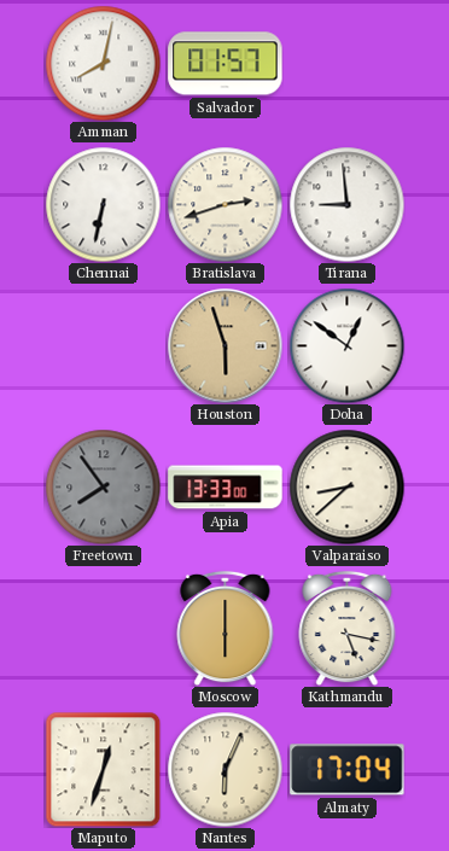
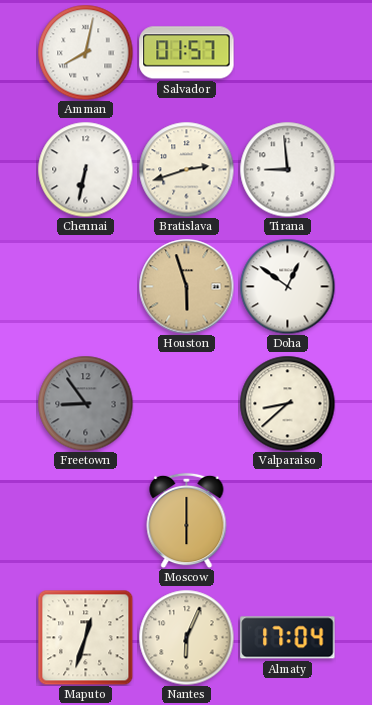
Freetown: 7:54 -> 8:54 (85, 403)
Apia: 13:33 -> none (226, 488)
Kathmandu: 5:17 -> none (348, 628)
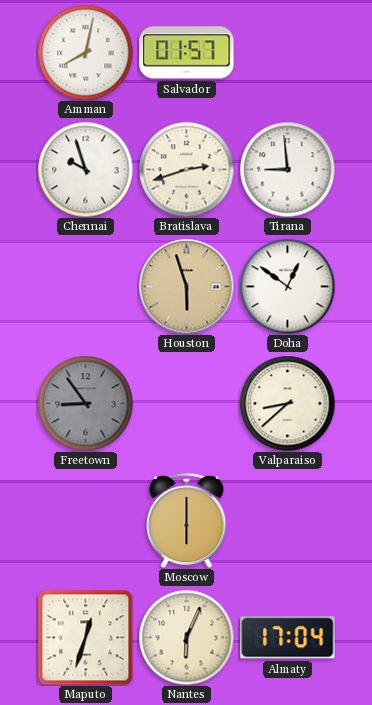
Chennai: 6:32 -> 9:57 (85, 169)
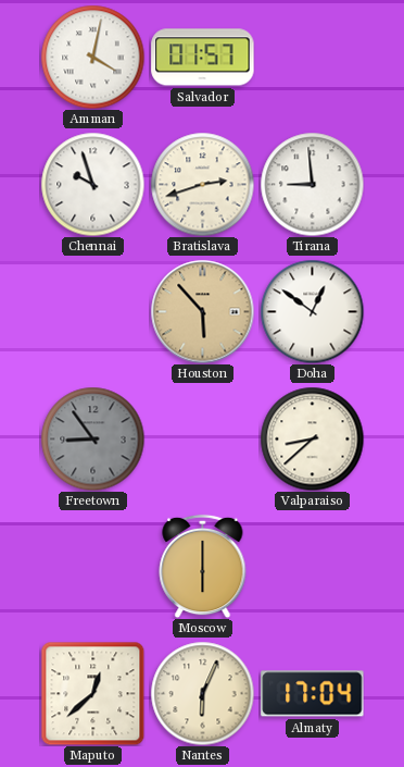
Amman: 8:02 -> 4:02 (92, 57)
Houston: 5:57 -> 5:53 (202, 311)
Maputo: 12:33 -> 12:38 (92, 693)
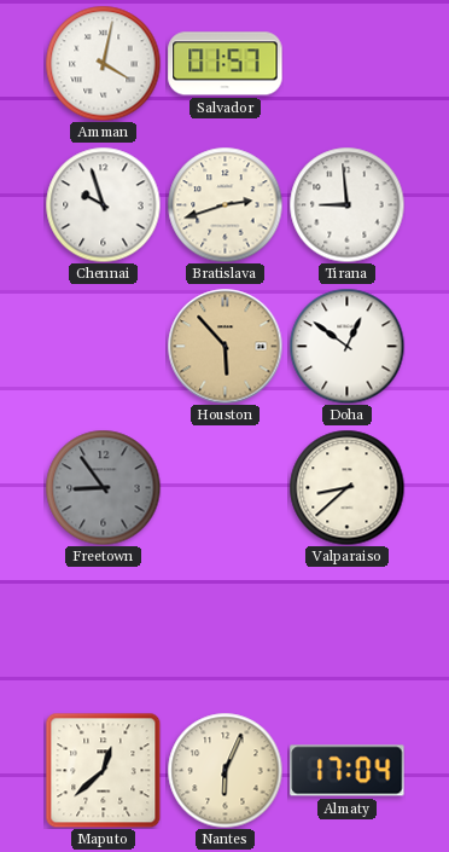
Moscow: 6:00 -> none (203, 566)
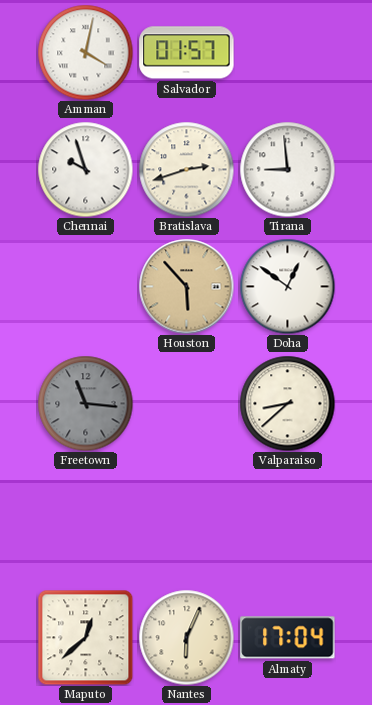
Freetown: 8:54 -> 11:16 (85, 403)
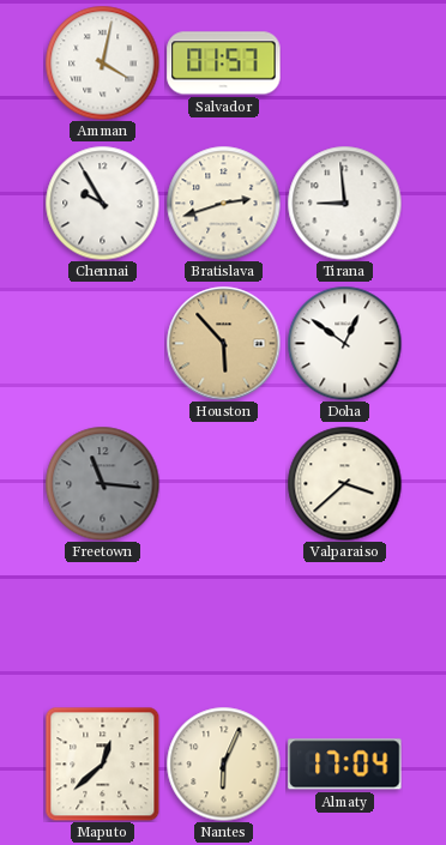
Chennai: 9:57 -> 9:55 (102, 203)
Valparaiso: 8:38 -> 3:38 (344, 483)
